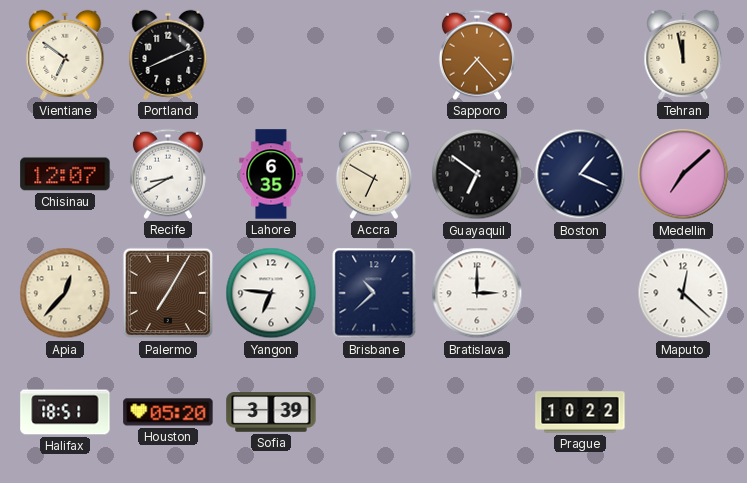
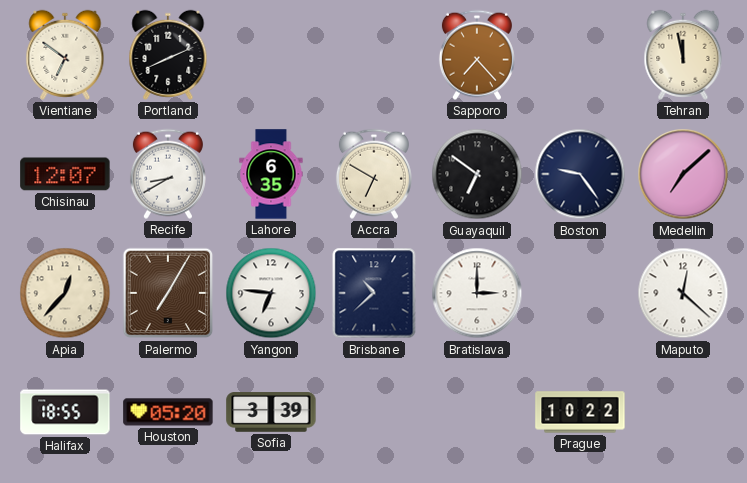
Boston: 1:19 -> 9:24 (580, 174)
Halifax: 18:51 -> 18:55 (65, 412)
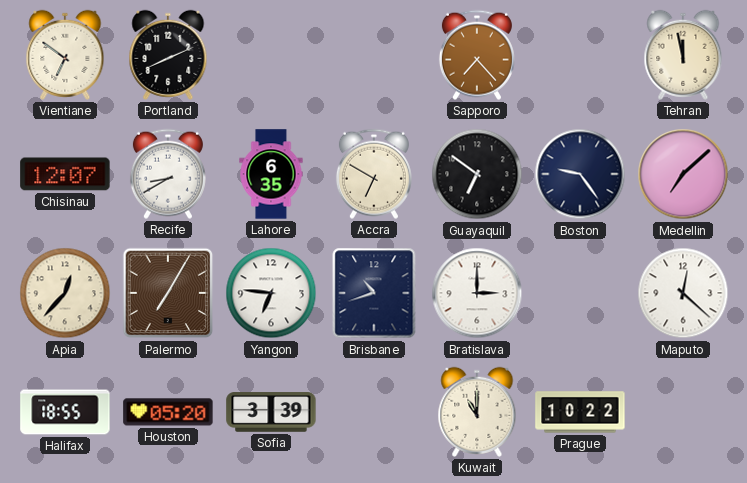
Brisbane: 10:38 -> 10:42 (374, 293)
Kuwait: none -> 11:00 (477, 412)
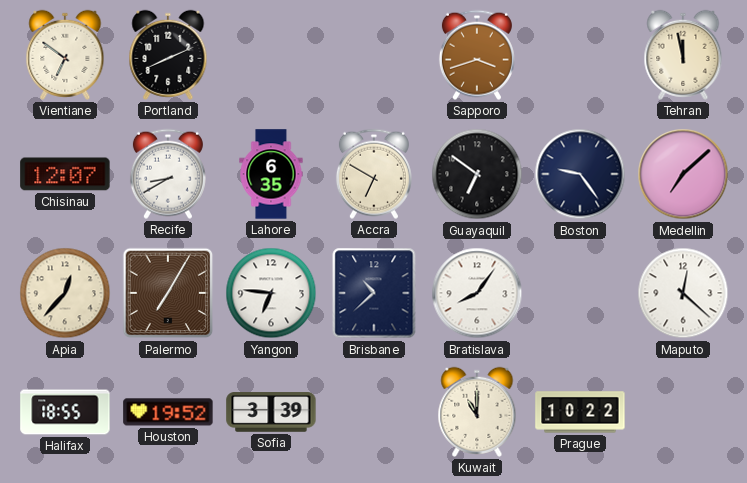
Sapporo: 7:23 -> 3:42 (477, 55)
Brisbane: 10:42 -> 10:38 (374, 293)
Bratislava: 3:00 -> 8:06 (477, 293)
Houston: 05:20 -> 19:52 (168, 412)
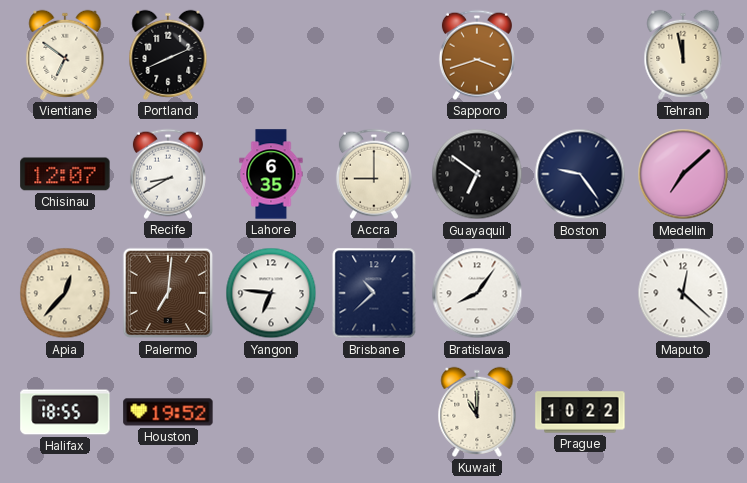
Accra: 6:50 -> 9:00 (374, 174)
Palermo: 7:05 -> 7:01 (168, 293)
Sofia: 3:39 -> none (271, 412)
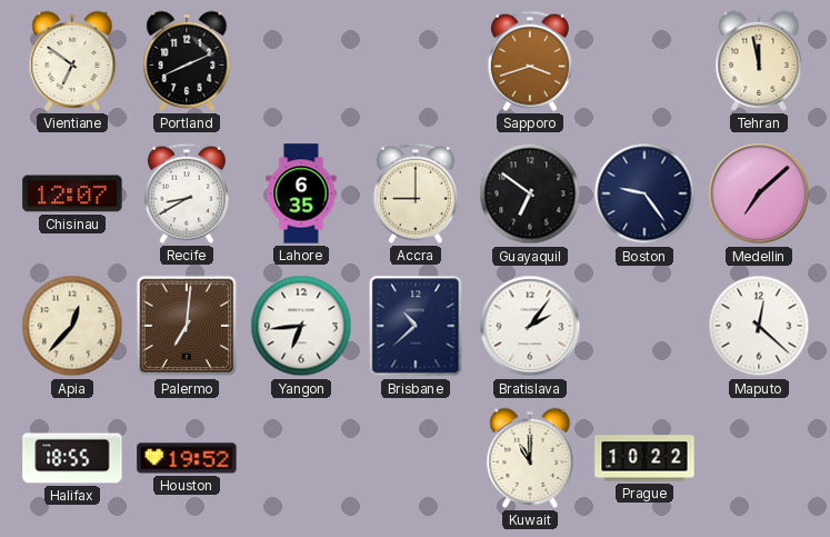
Yangon: 6:46 -> 6:44 (301, 326)
Bratislava: 8:06 -> 2:06 (530, 326)
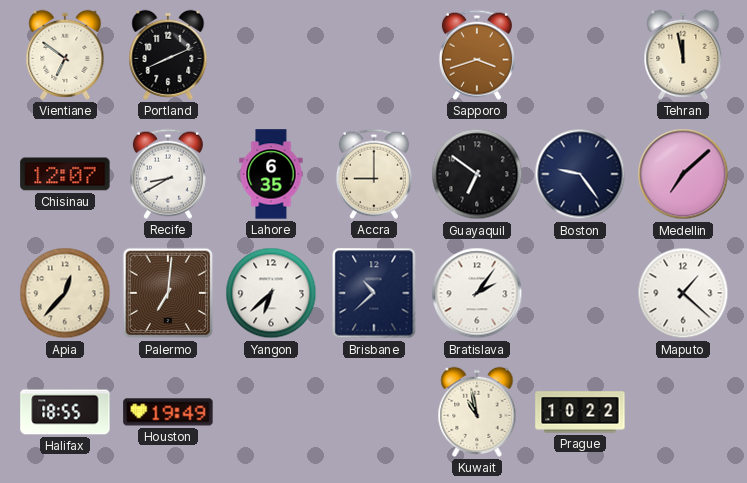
Yangon: 6:44 -> 6:38 (271, 293)
Maputo: 12:22 -> 1:22 (683, 293)
Houston: 19:52 -> 19:49 (168, 412)
Kuwait: 11:00 -> 10:58 (477, 412)
